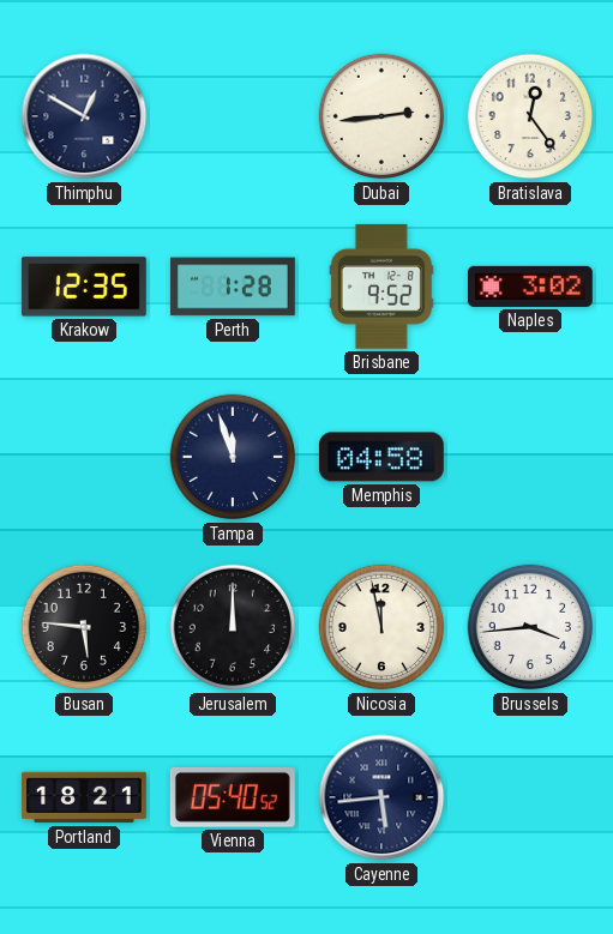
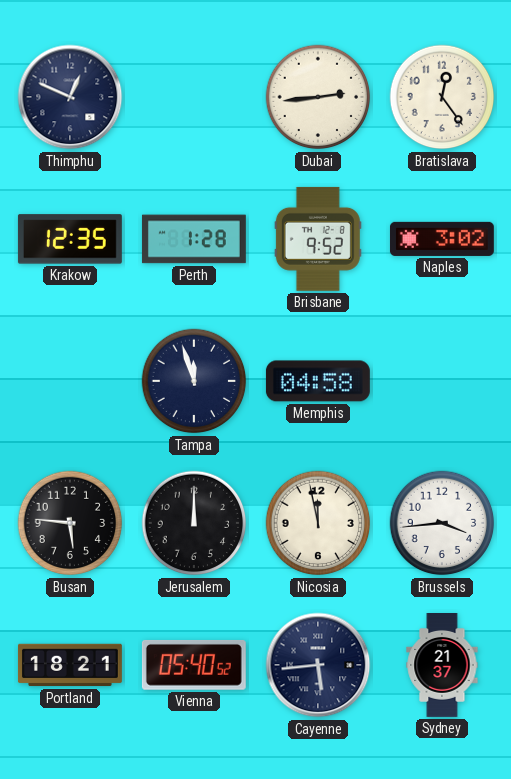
Thimphu: 12:50 -> 12:49 (70, 97)
Sydney: none -> 21:37 (442, 666)
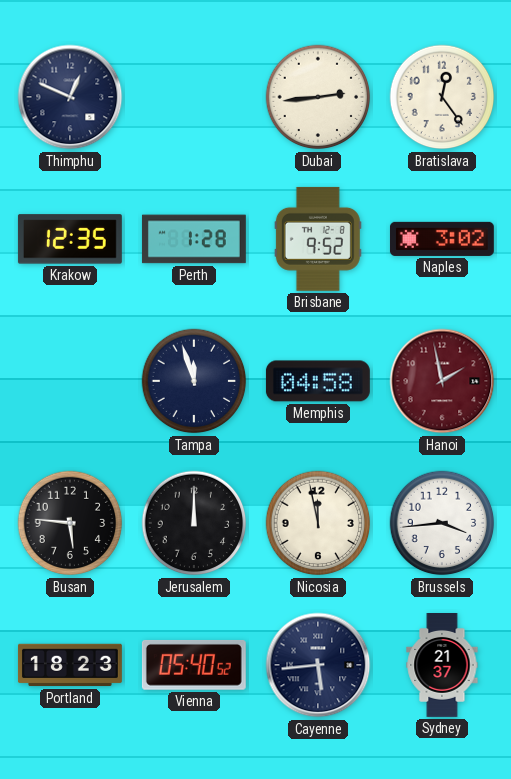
Hanoi: none -> 1:58 (442, 381)
Portland: 18:21 -> 18:23 (70, 665)
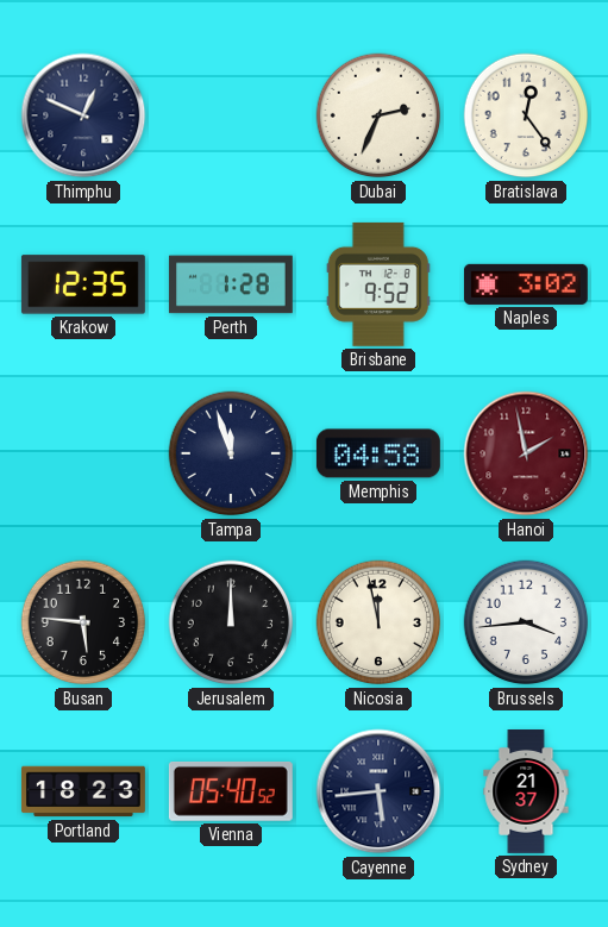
Dubai: 2:44 -> 2:34 (378, 115)
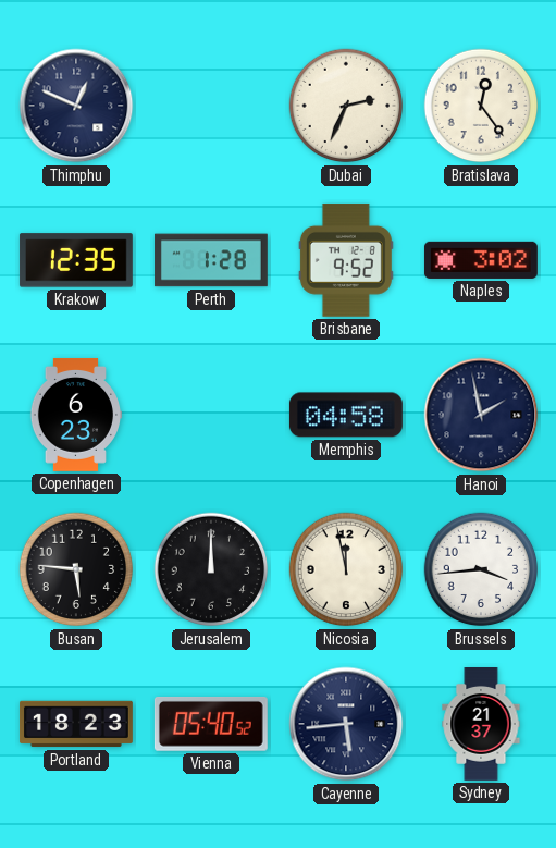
Copenhagen: none -> 6:23 (75, 415)
Tampa: 11:57 -> none (231, 453)
Hanoi dial: burgundy -> navy (481, 415)
